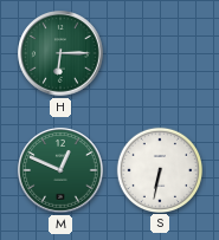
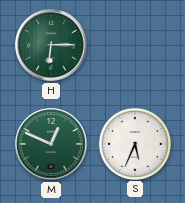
S: 6:32 -> 5:34 (134, 143)
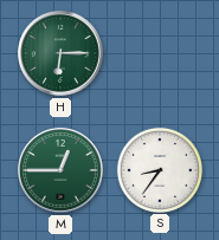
M: 12:49 -> 12:45 (60, 170)
S: 5:34 -> 8:36 (159, 169)
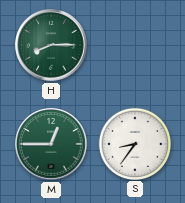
H: 6:15 -> 8:15 (51, 45)
